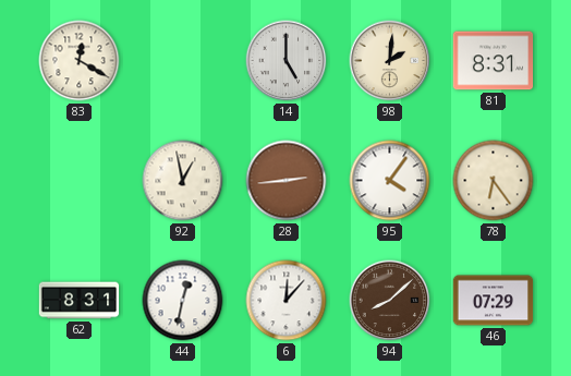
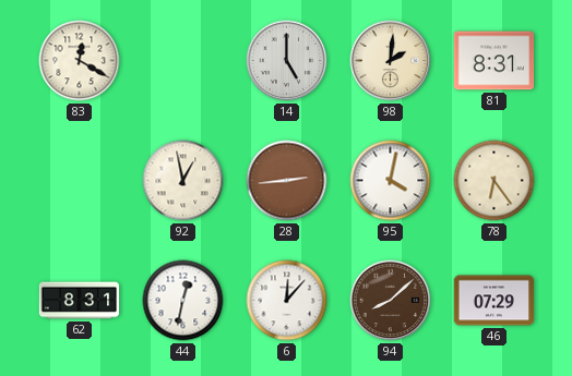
95: 4:06 -> 4:02 (391, 181)
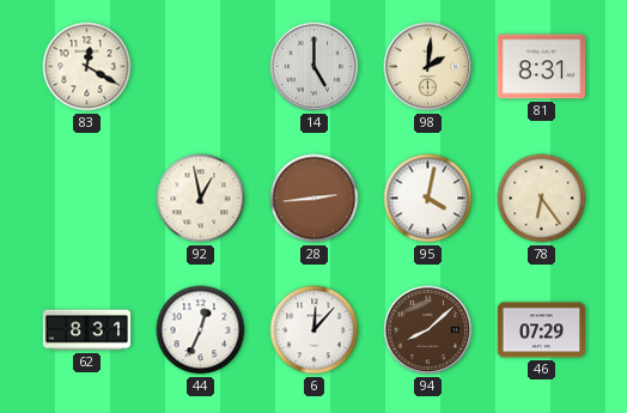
44: 12:32 -> 12:34 (201, 330)
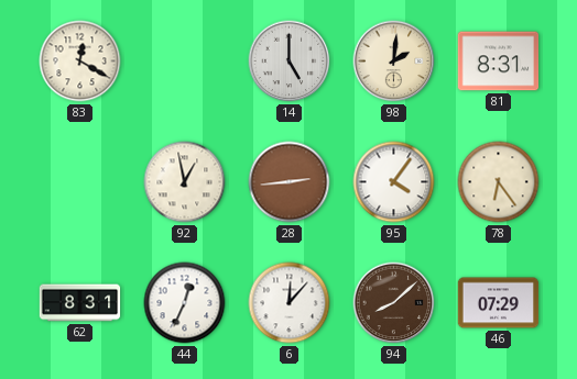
95: 4:02 -> 4:06 (394, 182)
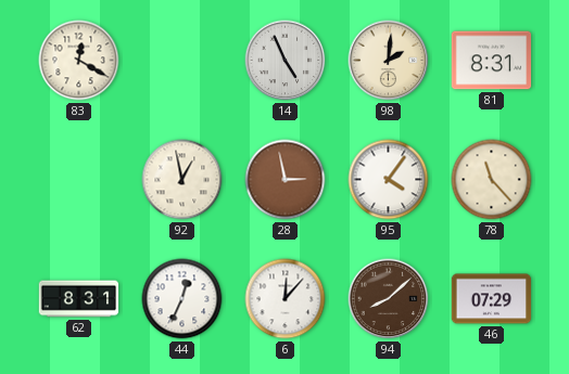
14: 5:00 -> 4:56 (286, 61)
28: 2:44 -> 2:58 (286, 180)
78: 6:24 -> 11:23 (492, 180)
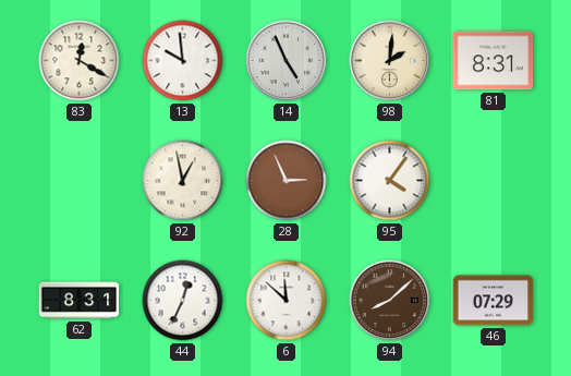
13: none -> 9:59 (183, 61)
28: 2:58 -> 2:56 (287, 181)
78: 11:23 -> none (492, 180)
6: 12:07 -> 11:52 (287, 301)
